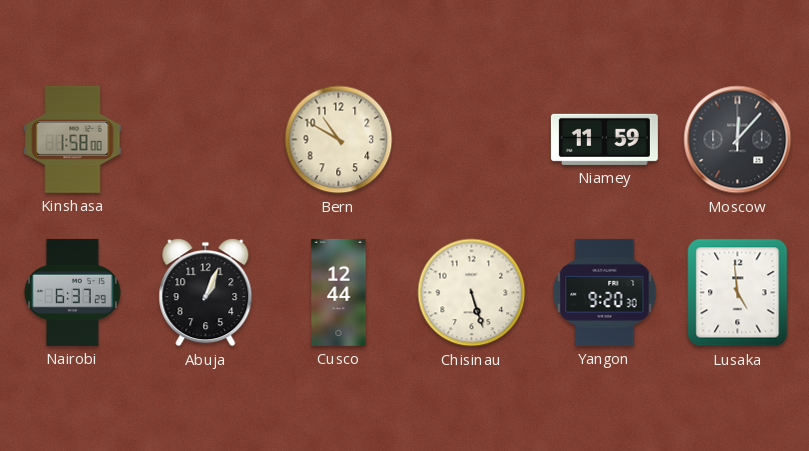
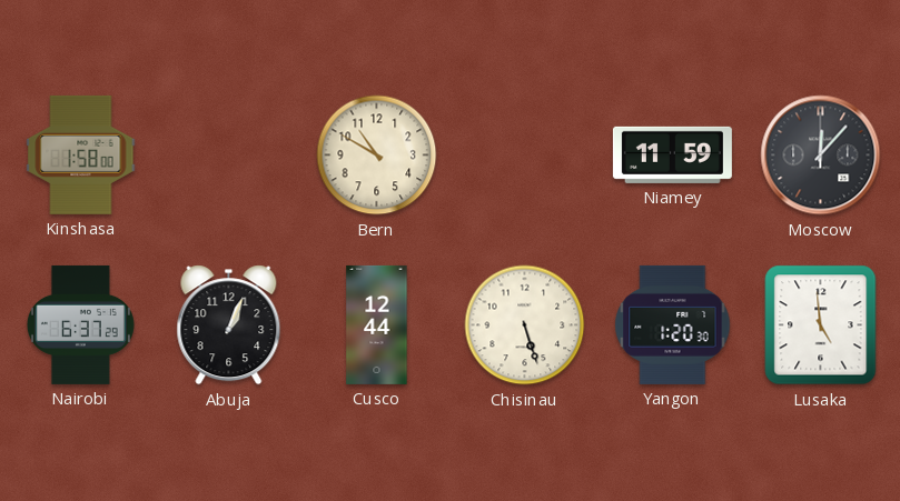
Yangon: 9:20 -> 1:20 (673, 324)
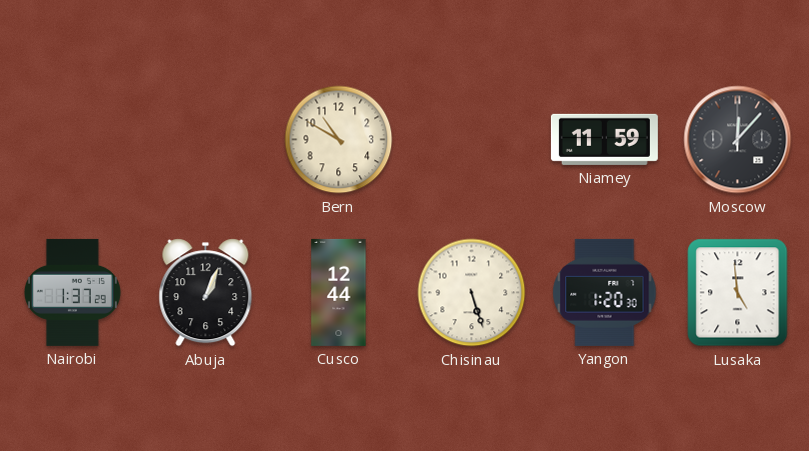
Kinshasa: 1:58 -> none (81, 154)
Nairobi: 6:37 -> 1:37 (72, 292)
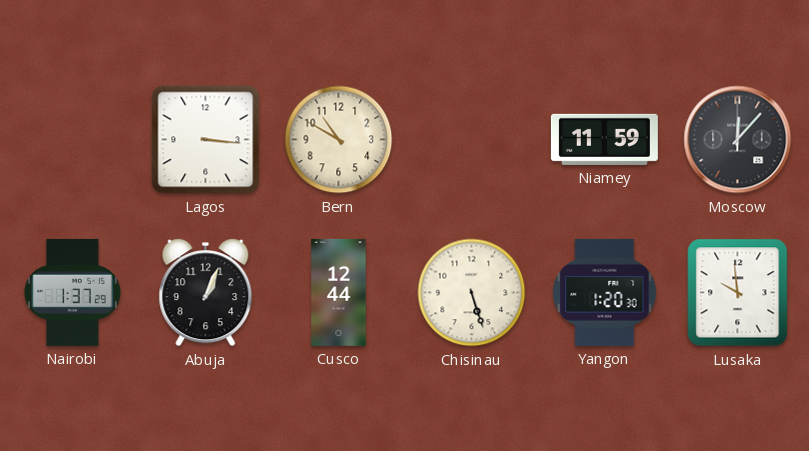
Lagos: none -> 3:16 (206, 140)
Lusaka: 4:59 -> 9:59 (738, 293)
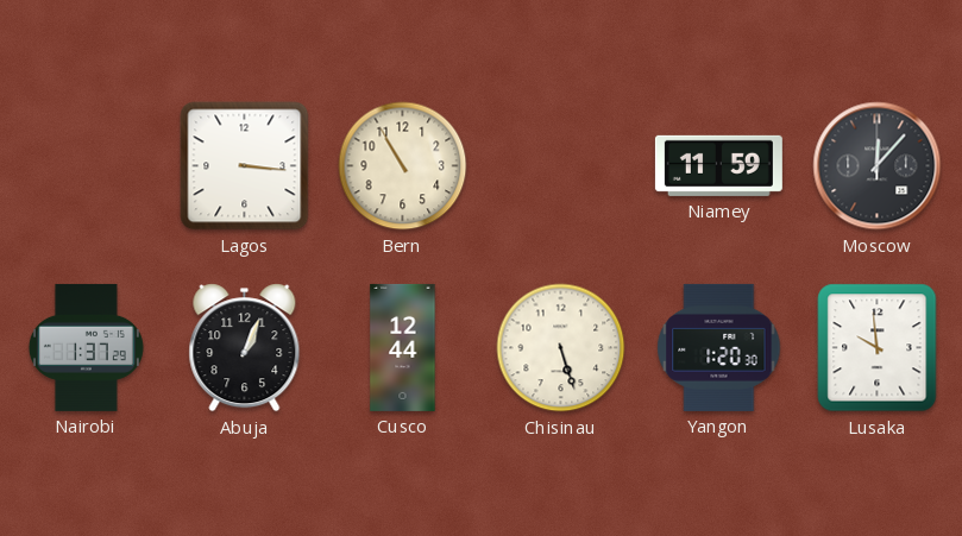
Bern: 10:50 -> 10:55 (403, 166)
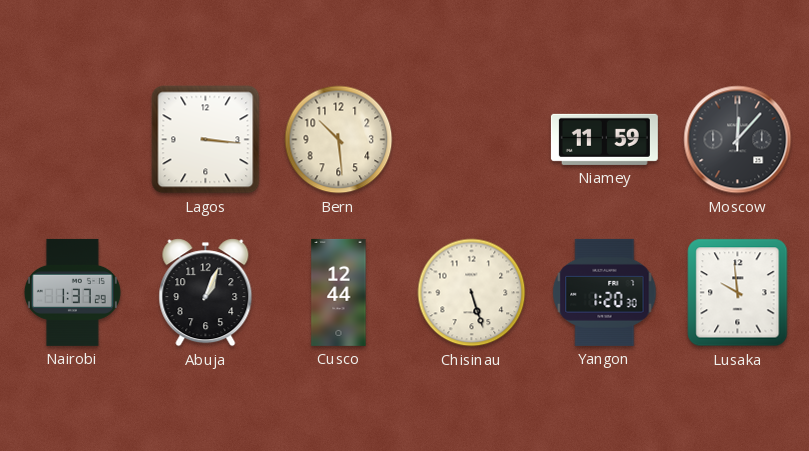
Bern: 10:55 -> 10:29 (339, 140)
